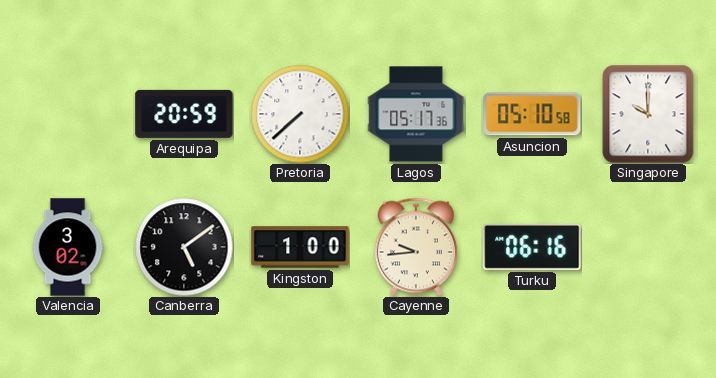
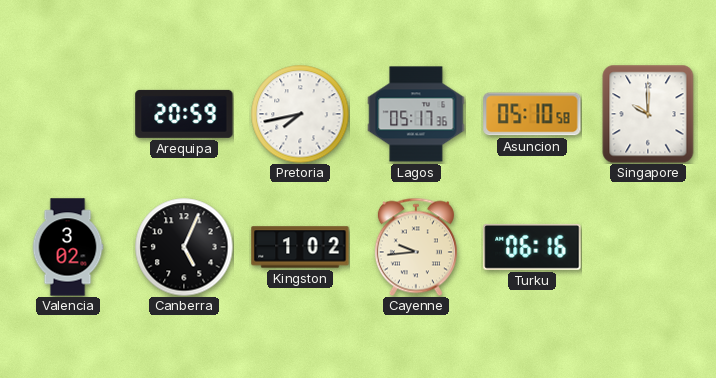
Pretoria: 7:38 -> 7:43 (300, 114)
Canberra: 5:09 -> 5:04 (184, 247)
Kingston: 1:00 -> 1:02 (300, 247)
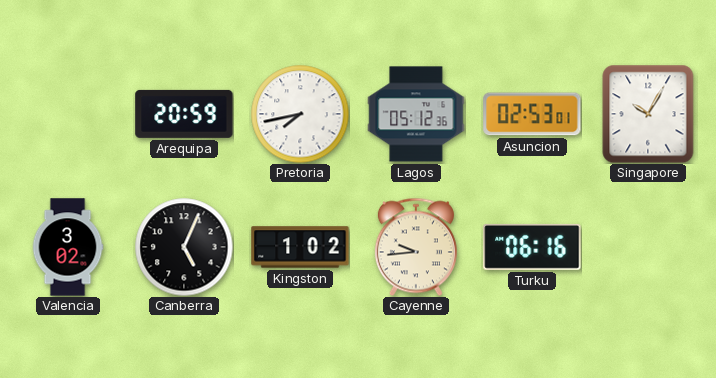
Lagos: 05:17 -> 05:12 (416, 114)
Asuncion: 05:10 -> 02:53 (532, 114)
Singapore: 10:00 -> 10:05 (648, 114)
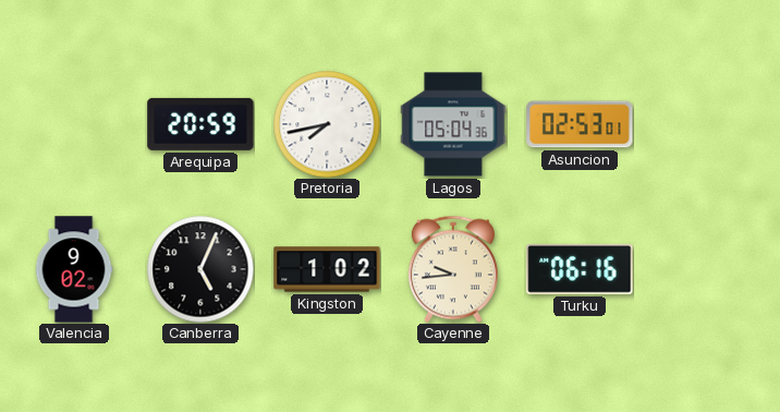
Lagos: 05:12 -> 05:04 (453, 124)
Singapore: 10:05 -> none (648, 114)
Valencia: 3:02 -> 9:02 (74, 269)
